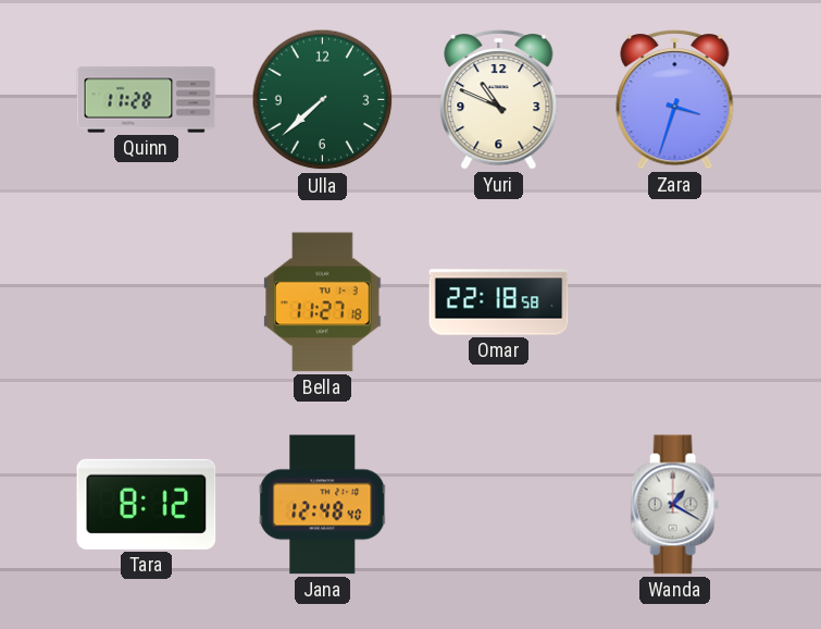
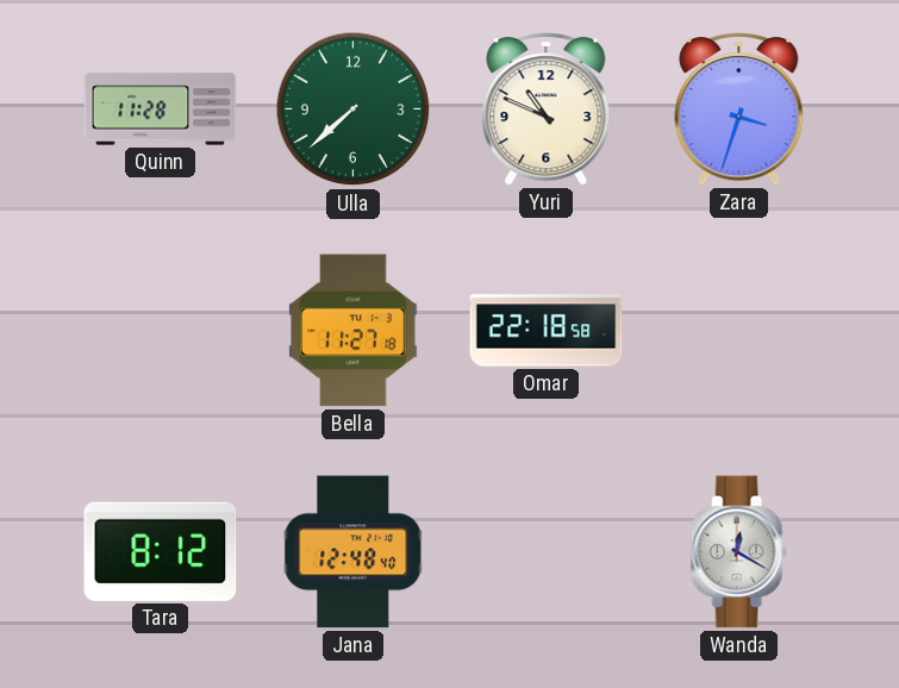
Wanda: 1:20 -> 12:20 (738, 552)
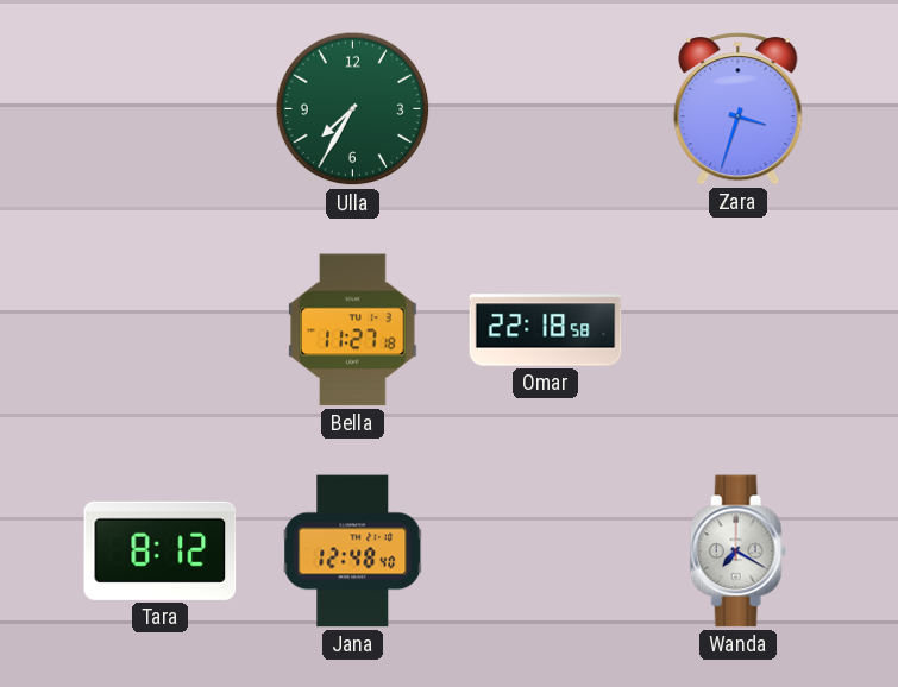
Quinn: 11:28 -> none (161, 110)
Ulla: 7:38 -> 7:35 (353, 109)
Yuri: 10:49 -> none (547, 110)
Wanda: 12:20 -> 7:20 (737, 552)
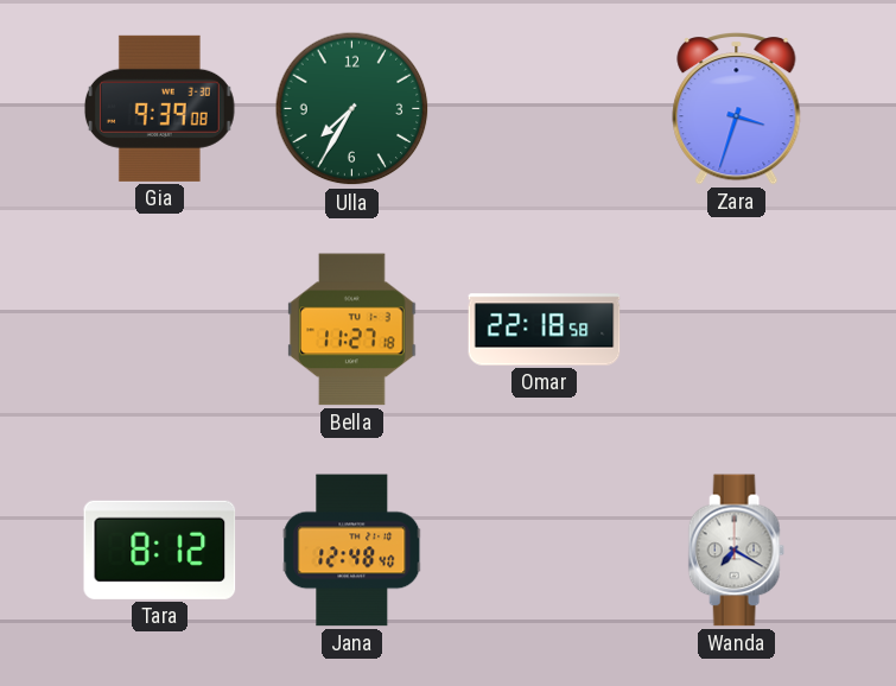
Gia: none -> 9:39 (159, 108)
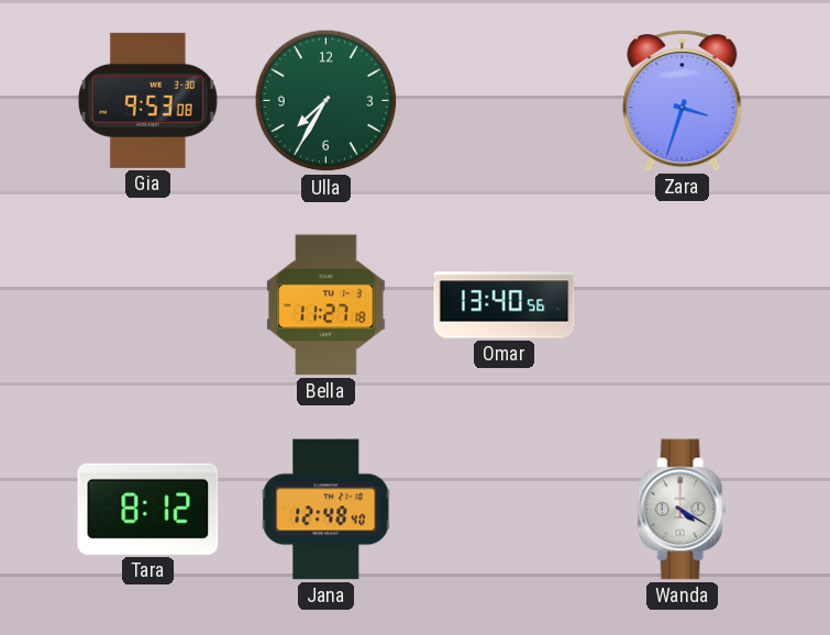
Gia: 9:39 -> 9:53 (147, 100)
Omar: 22:18 -> 13:40 (505, 305)
Wanda: 7:20 -> 4:20 (682, 510)
